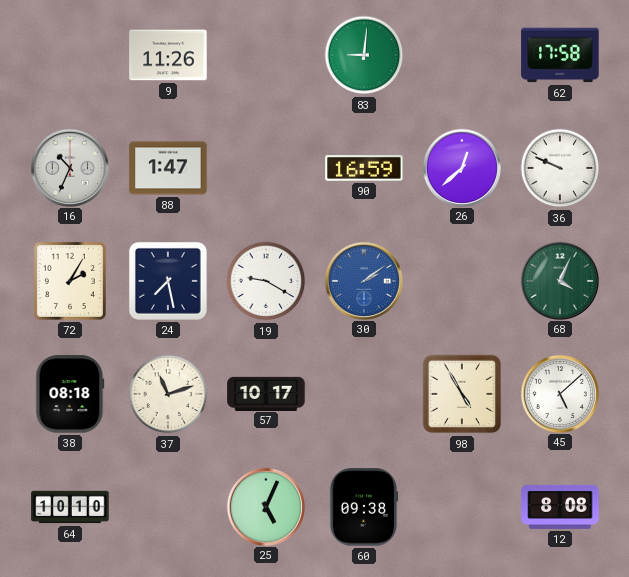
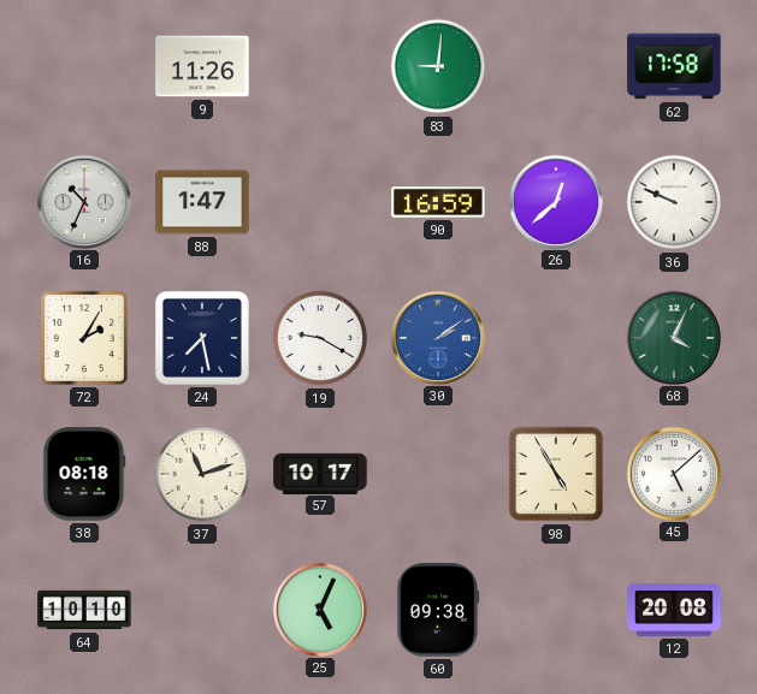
12: 8:08 -> 20:08 (674, 610)
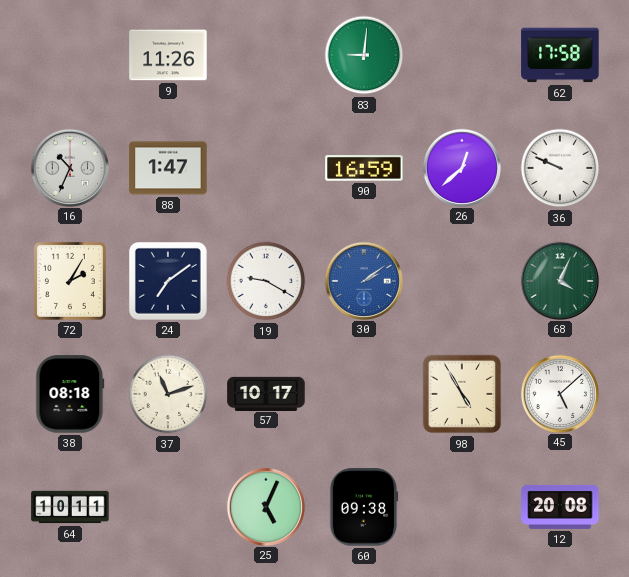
24: 7:28 -> 7:09 (168, 281)
64: 10:10 -> 10:11 (70, 507)
